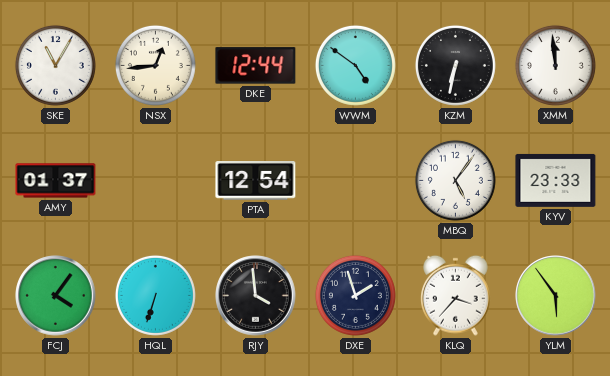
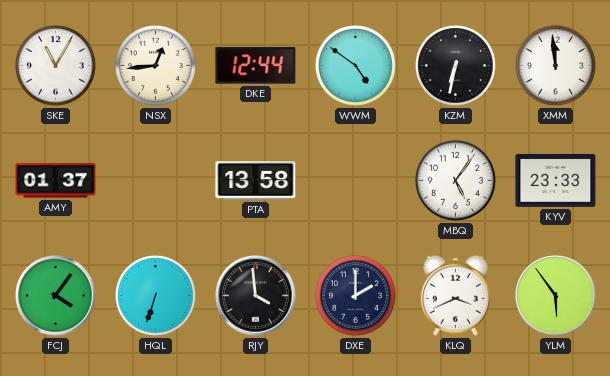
PTA: 12:54 -> 13:58 (256, 181)
DXE: 1:57 -> 2:00 (355, 295)
KLQ: 3:37 -> 3:41 (456, 295)
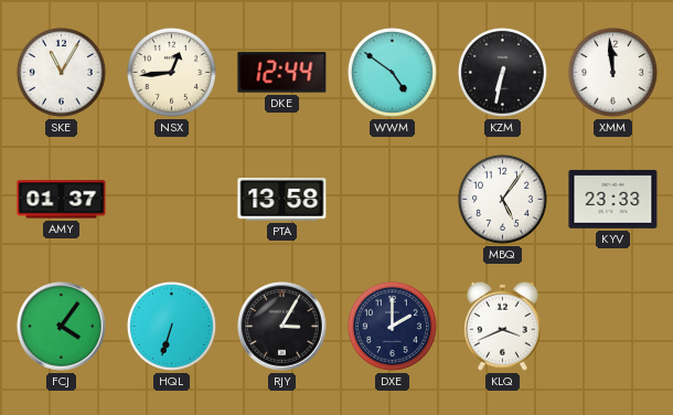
RJY: 3:59 -> 3:05 (282, 327)
YLM: 5:54 -> none (556, 296)
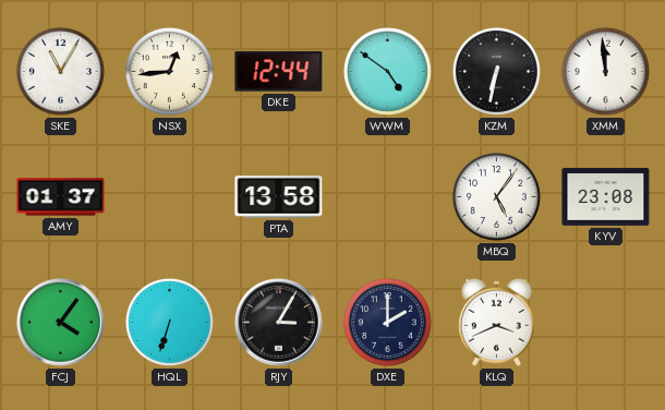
KYV: 23:33 -> 23:08 (606, 196)
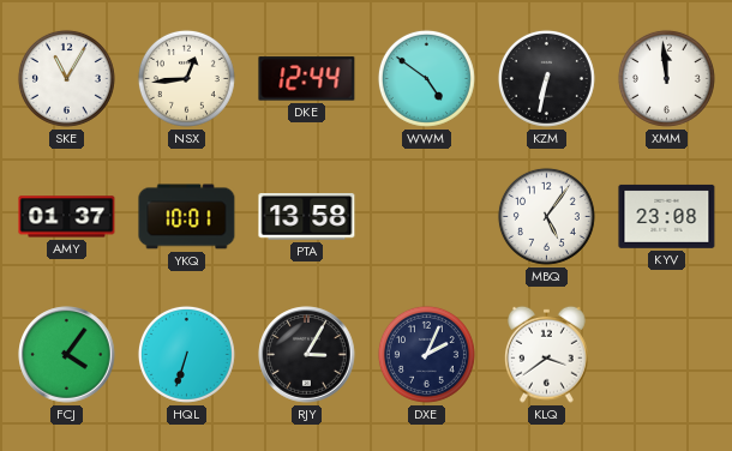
YKQ: none -> 10:01 (187, 217)
DXE: 2:00 -> 2:04 (426, 354)
KLQ: 3:41 -> 3:39 (547, 354)
